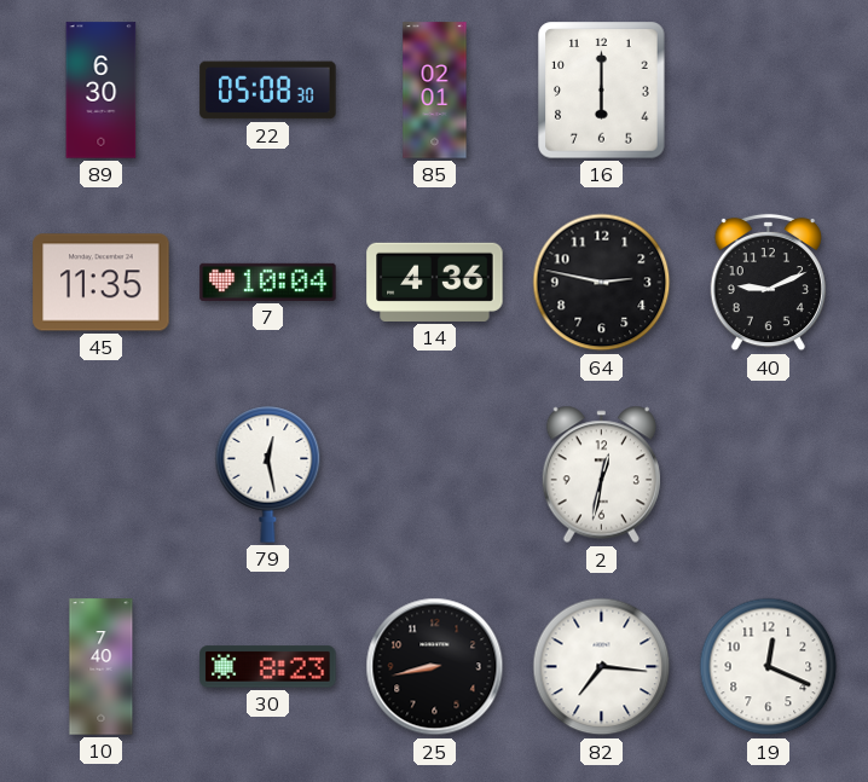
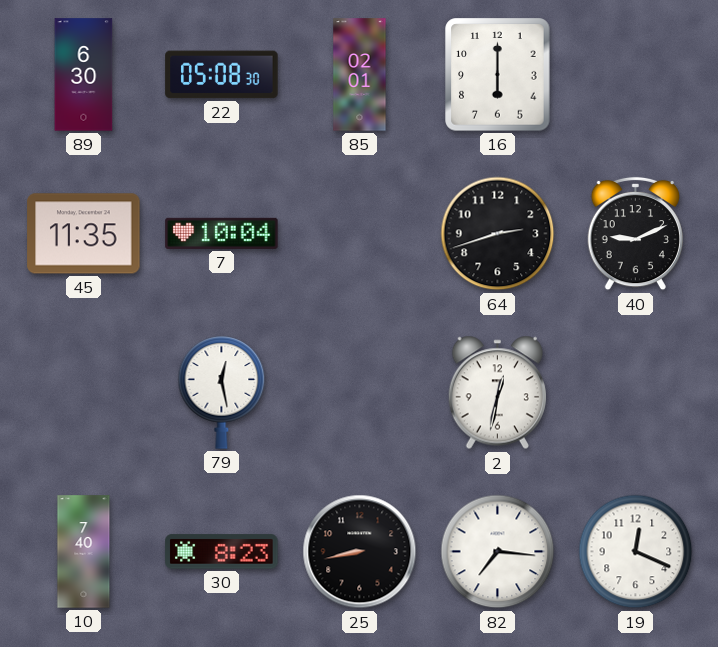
14: 4:36 -> none (435, 282)
64: 2:47 -> 2:42 (498, 234)
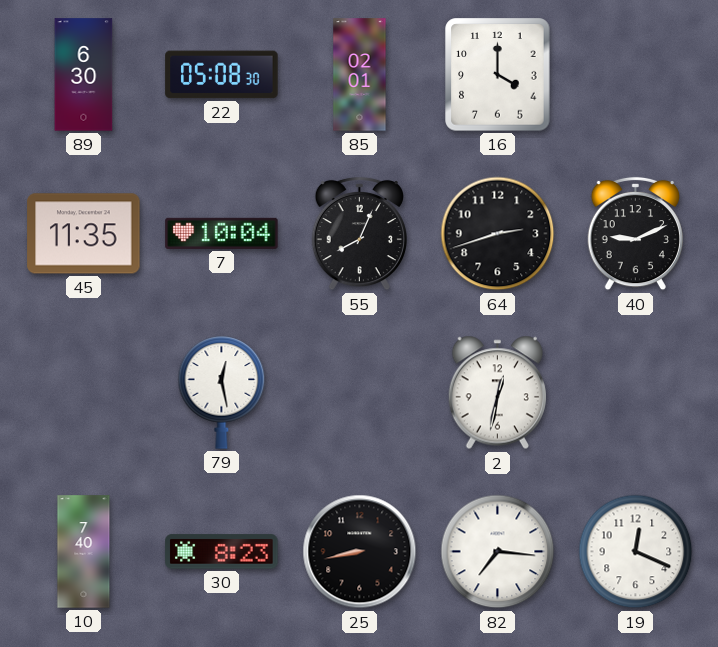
16: 6:00 -> 4:00 (498, 75)
55: none -> 8:04 (359, 234)
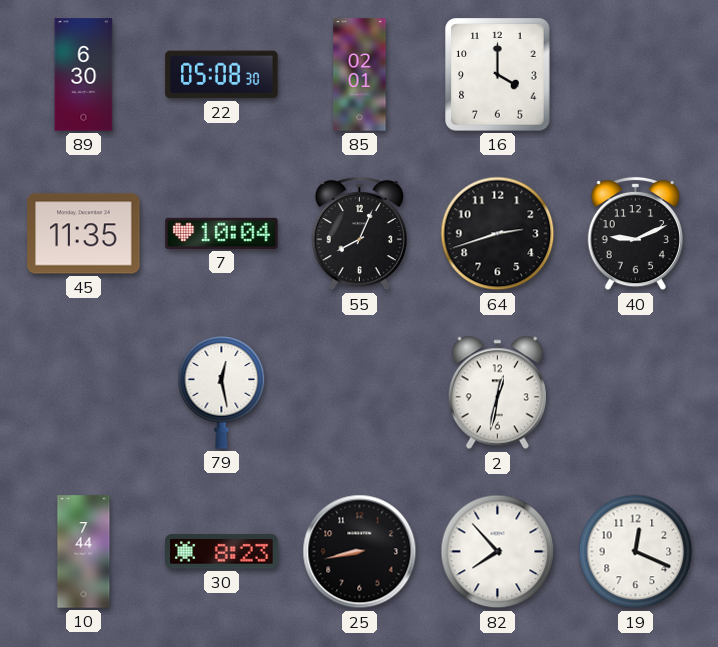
10: 7:40 -> 7:44 (84, 552)
82: 7:16 -> 7:53 (498, 552)
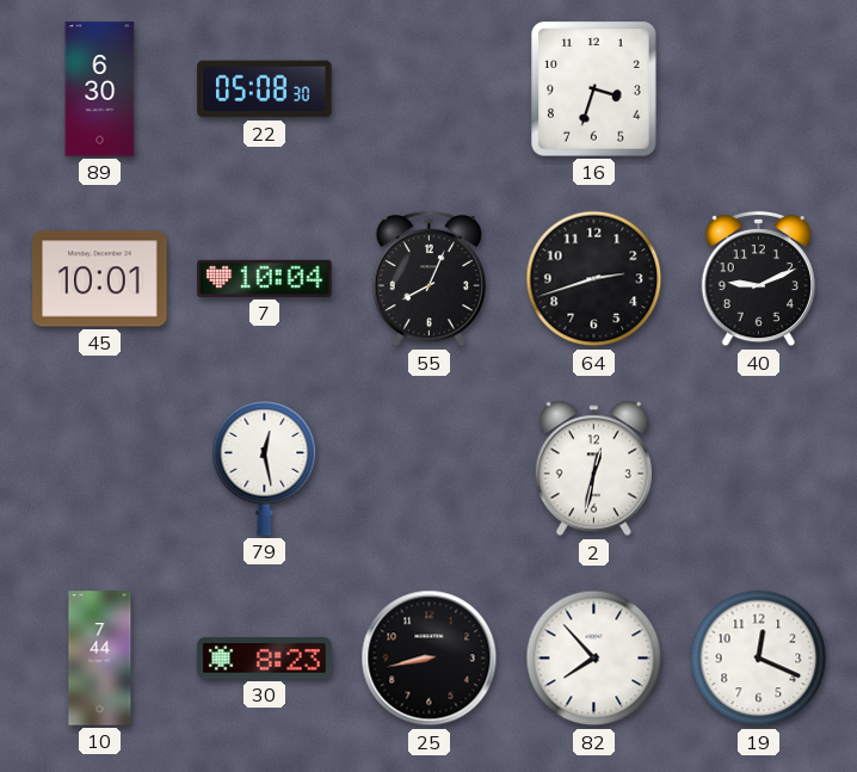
85: 02:01 -> none (360, 75)
16: 4:00 -> 3:33 (594, 89)
45: 11:35 -> 10:01 (100, 279)
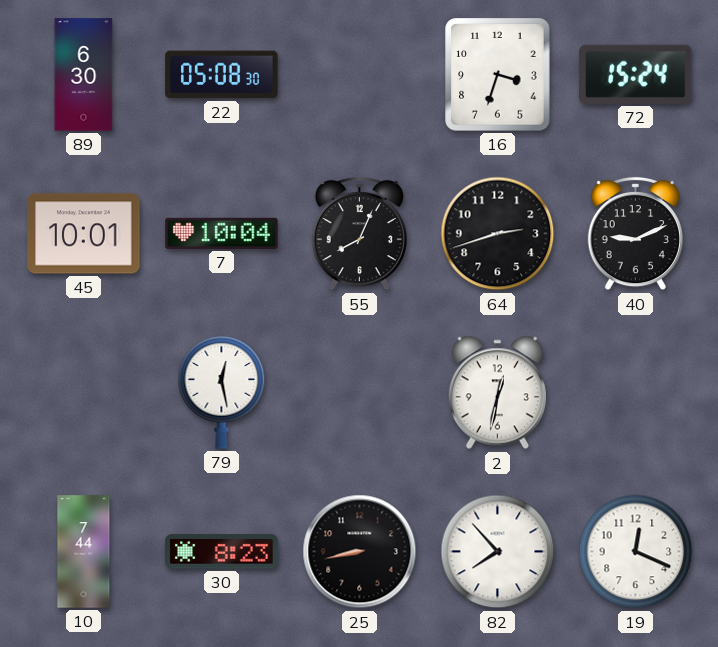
72: none -> 15:24 (636, 74)
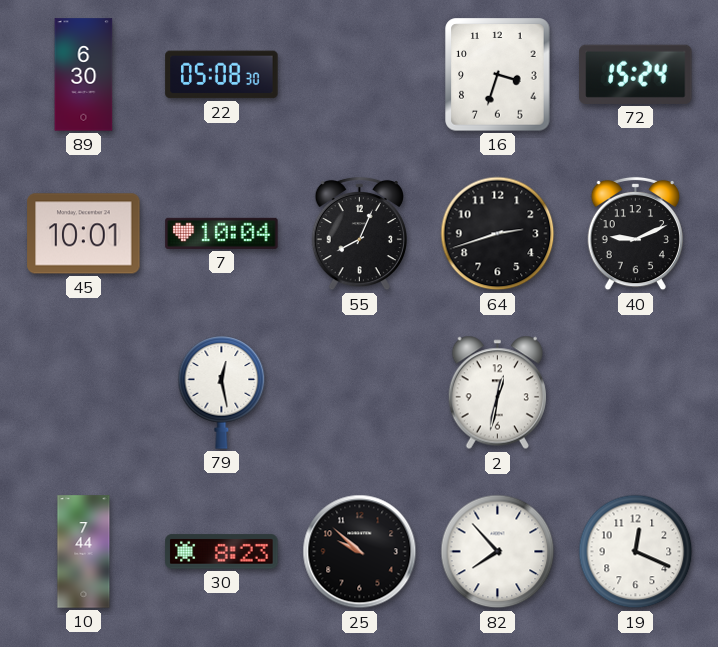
25: 8:43 -> 9:52 (360, 552)
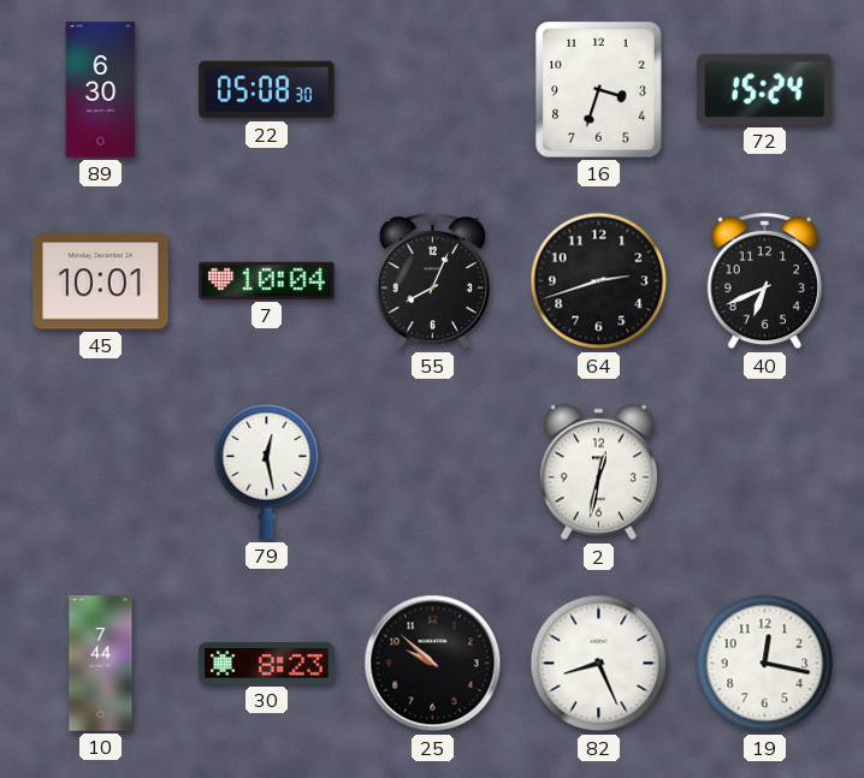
40: 9:11 -> 6:41 (764, 281)
82: 7:53 -> 8:26 (599, 664)
19: 12:19 -> 12:17 (765, 664)
